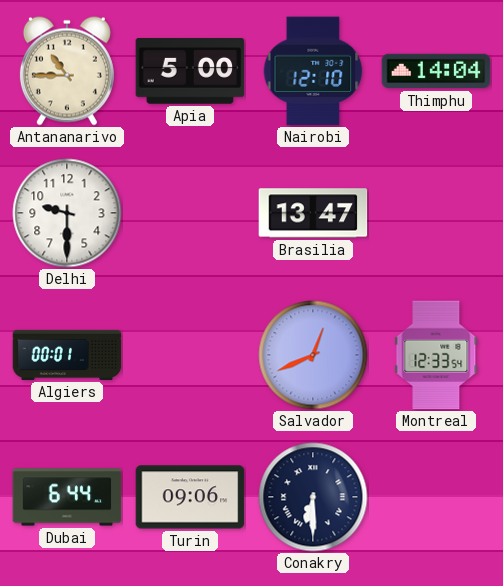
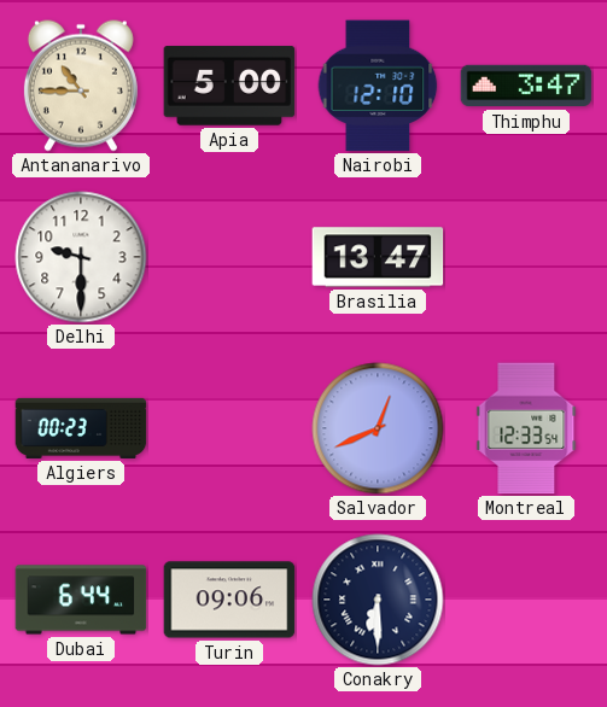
Thimphu: 14:04 -> 3:47 (526, 86)
Algiers: 00:01 -> 00:23 (81, 428)
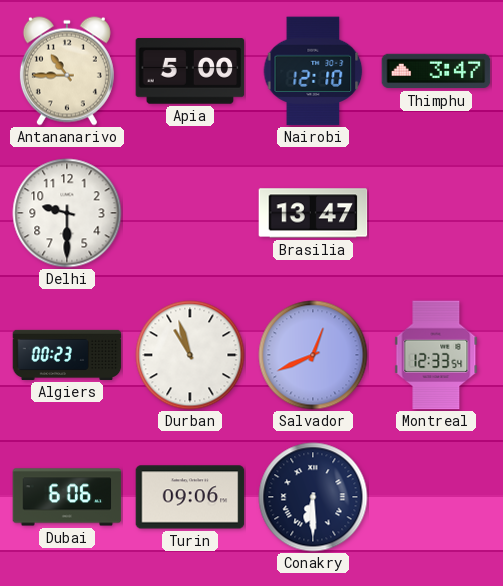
Durban: none -> 10:57 (190, 355)
Dubai: 6:44 -> 6:06 (67, 497)
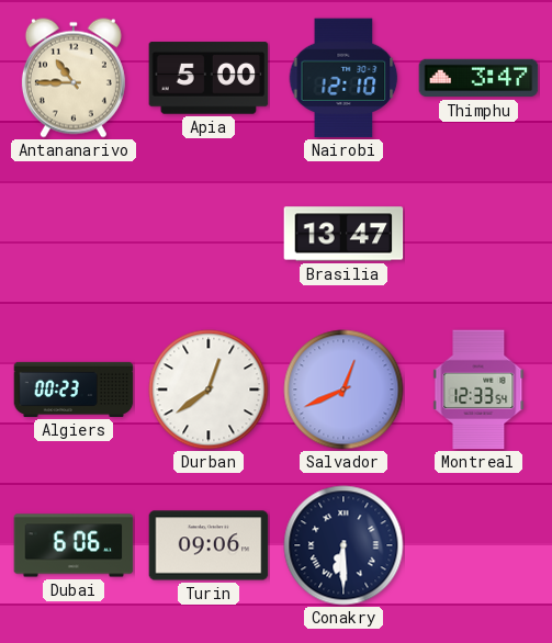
Delhi: 9:30 -> none (67, 213)
Durban: 10:57 -> 12:39 (209, 390)
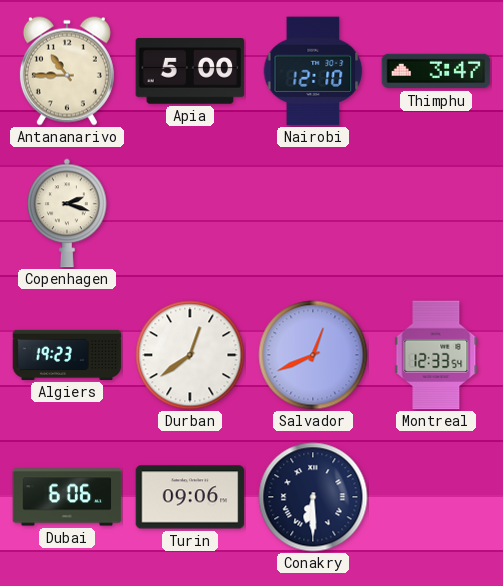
Copenhagen: none -> 2:18 (68, 213)
Brasilia: 13:47 -> none (343, 234)
Algiers: 00:23 -> 19:23 (67, 355)
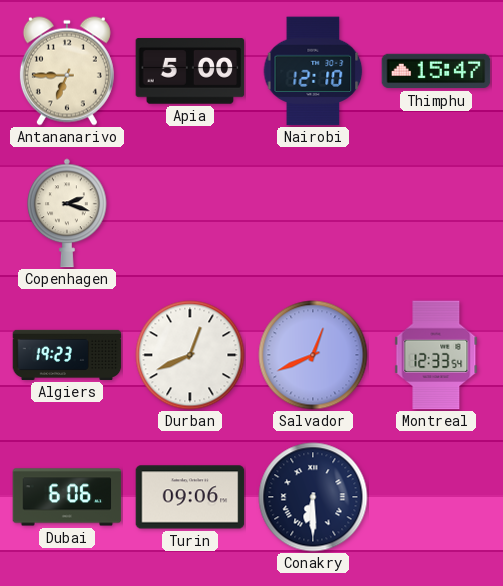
Antananarivo: 10:45 -> 6:45 (67, 71)
Thimphu: 3:47 -> 15:47 (436, 71)
Durban: 12:39 -> 12:41 (190, 355)
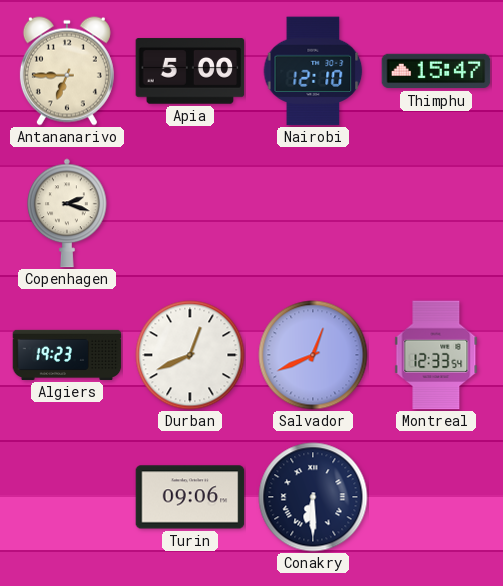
Dubai: 6:06 -> none (67, 497)
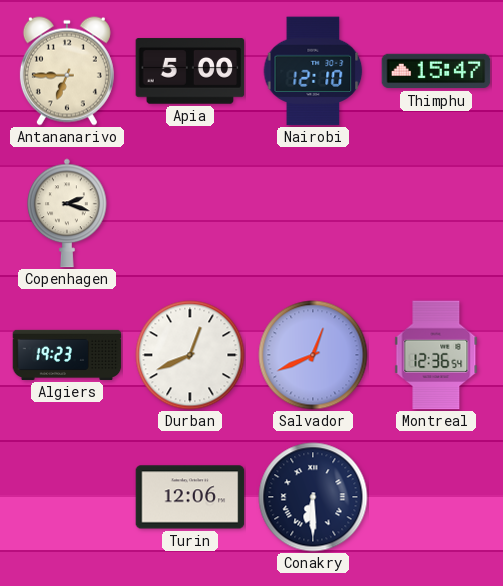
Montreal: 12:33 -> 12:36 (436, 355)
Turin: 09:06 -> 12:06 (190, 497)
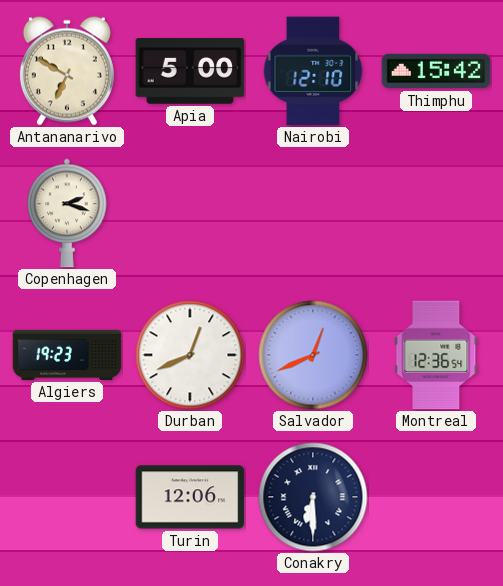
Antananarivo: 6:45 -> 6:50 (67, 71)
Thimphu: 15:47 -> 15:42 (436, 71)
